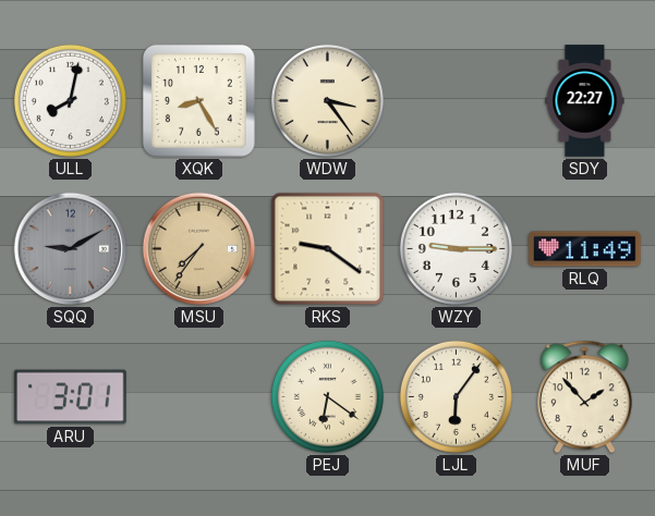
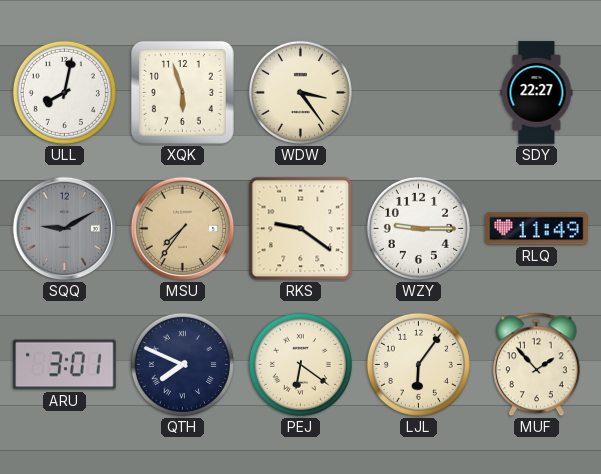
XQK: 8:25 -> 5:57 (182, 92)
QTH: none -> 7:49 (182, 364)
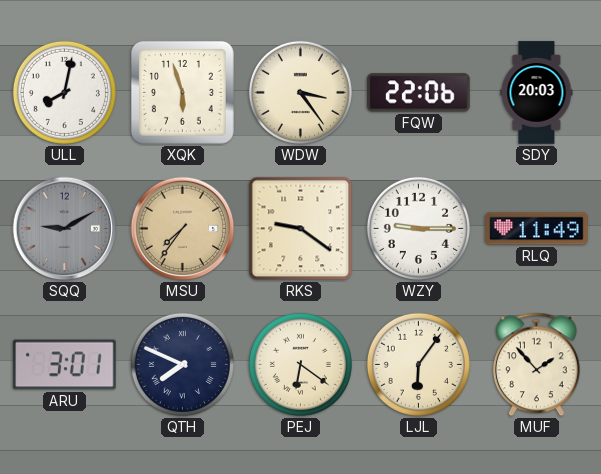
FQW: none -> 22:06 (419, 93)
SDY: 22:27 -> 20:03 (537, 93)
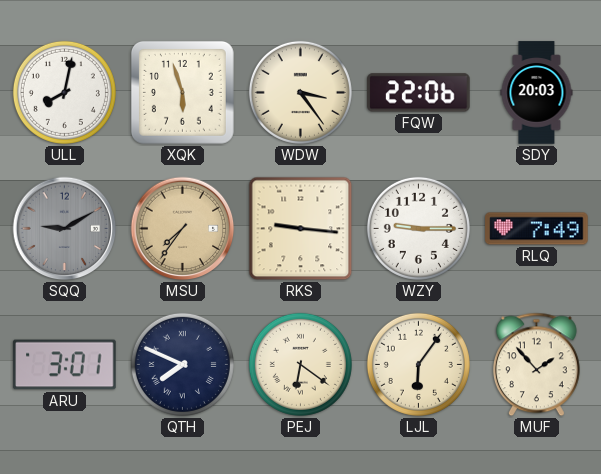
RKS: 9:21 -> 9:16 (301, 229)
RLQ: 11:49 -> 7:49 (537, 229)
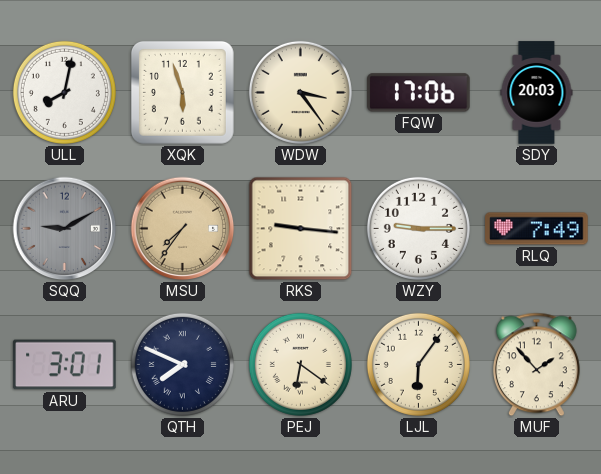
FQW: 22:06 -> 17:06 (419, 93)
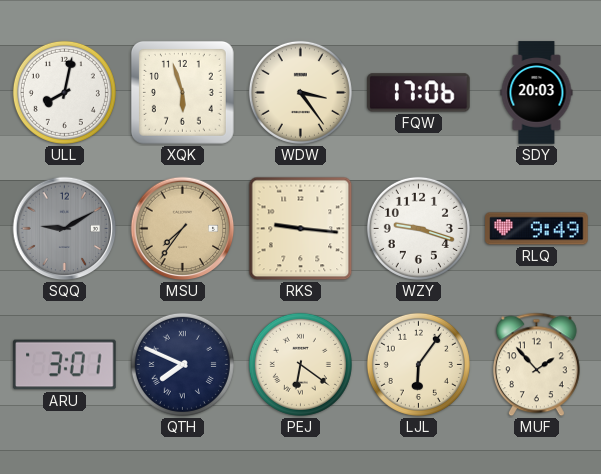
WZY: 9:15 -> 9:18 (418, 228)
RLQ: 7:49 -> 9:49 (537, 229)
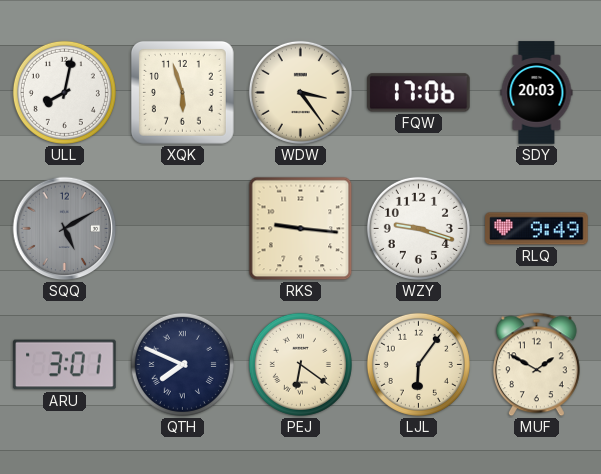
SQQ: 9:10 -> 5:10 (65, 229)
MSU: 7:36 -> none (183, 229)
MUF: 1:53 -> 1:50 (536, 365)
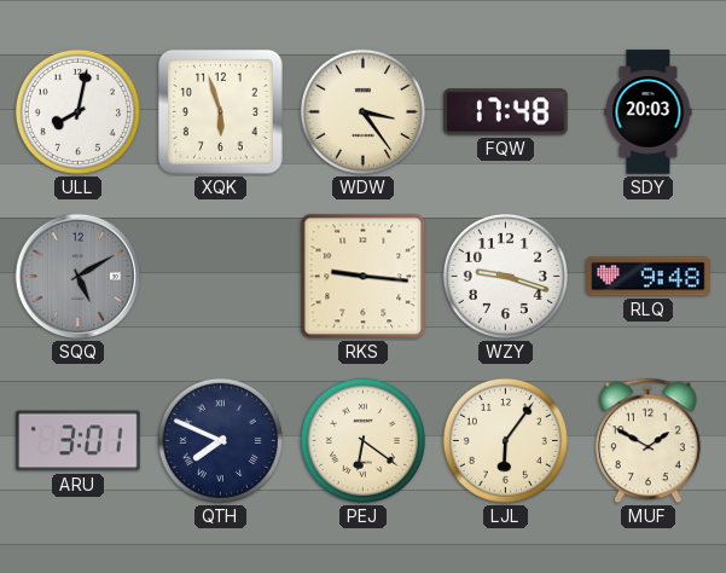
FQW: 17:06 -> 17:48 (506, 112)
RLQ: 9:49 -> 9:48 (649, 277)
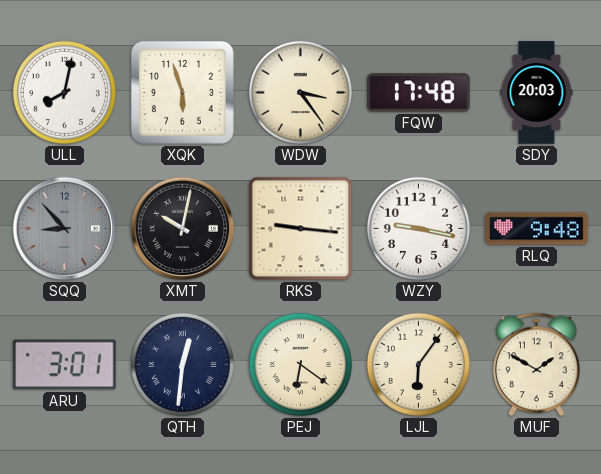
SQQ: 5:10 -> 8:53 (65, 229)
XMT: none -> 10:02 (183, 229)
WZY: 9:18 -> 9:17 (418, 228)
QTH: 7:49 -> 12:31 (182, 364)
